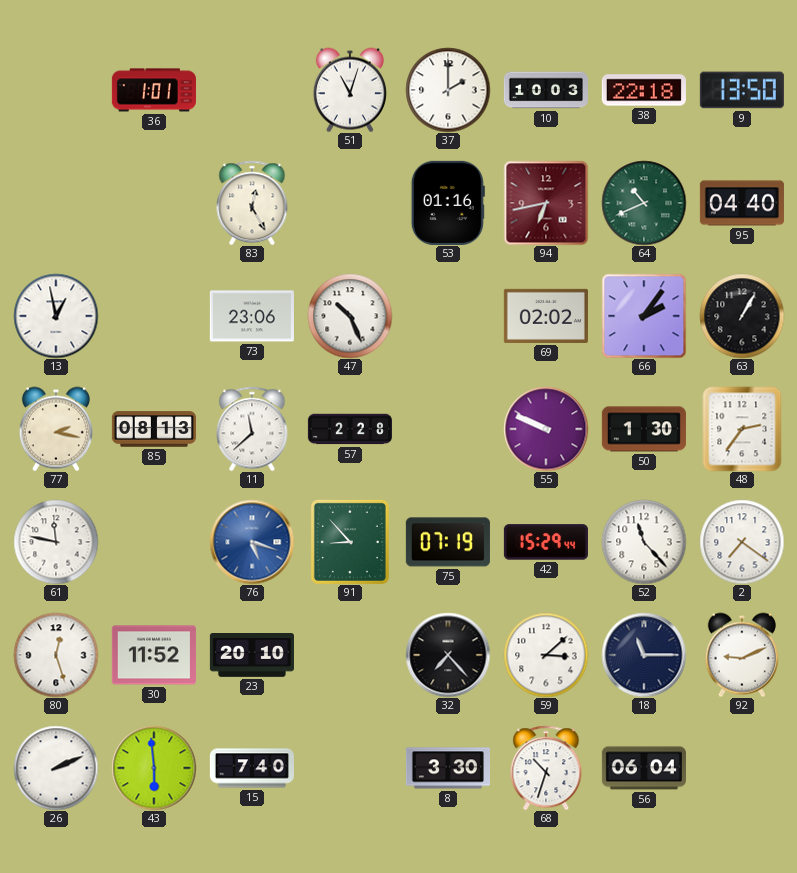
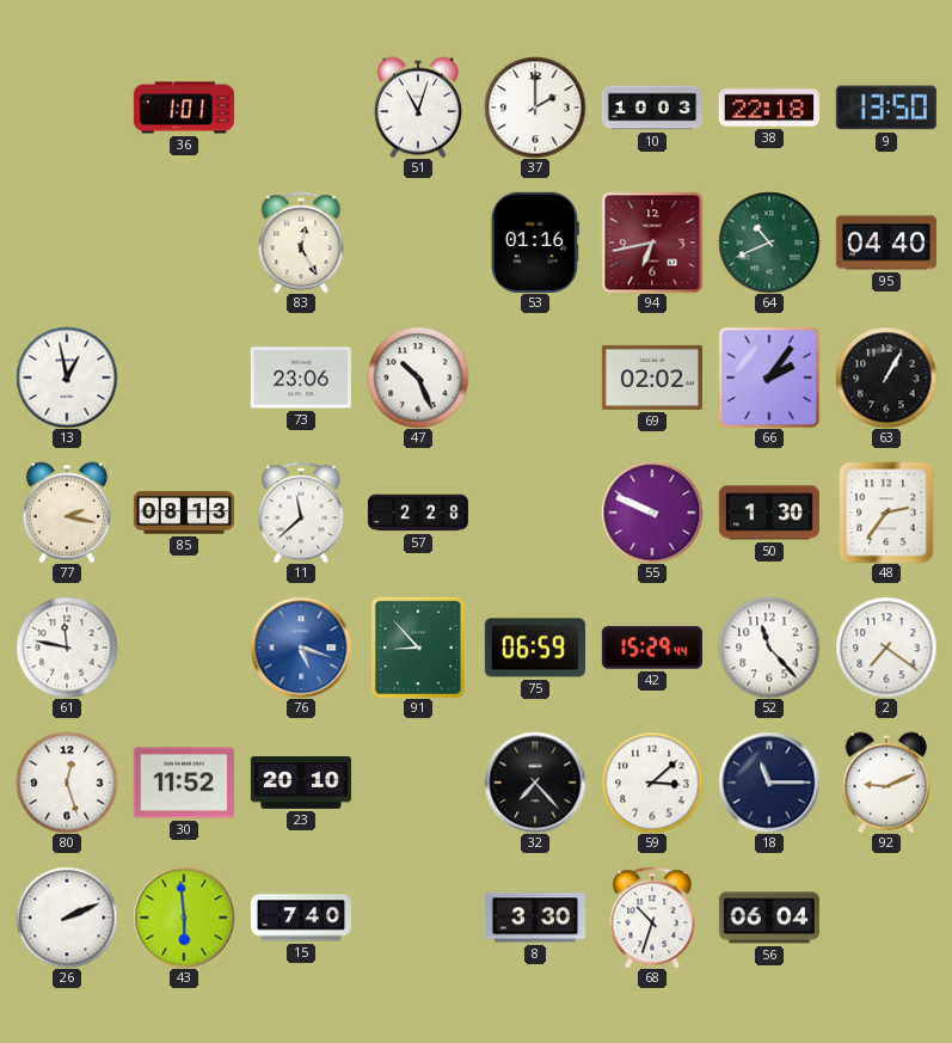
75: 07:19 -> 06:59 (535, 648)
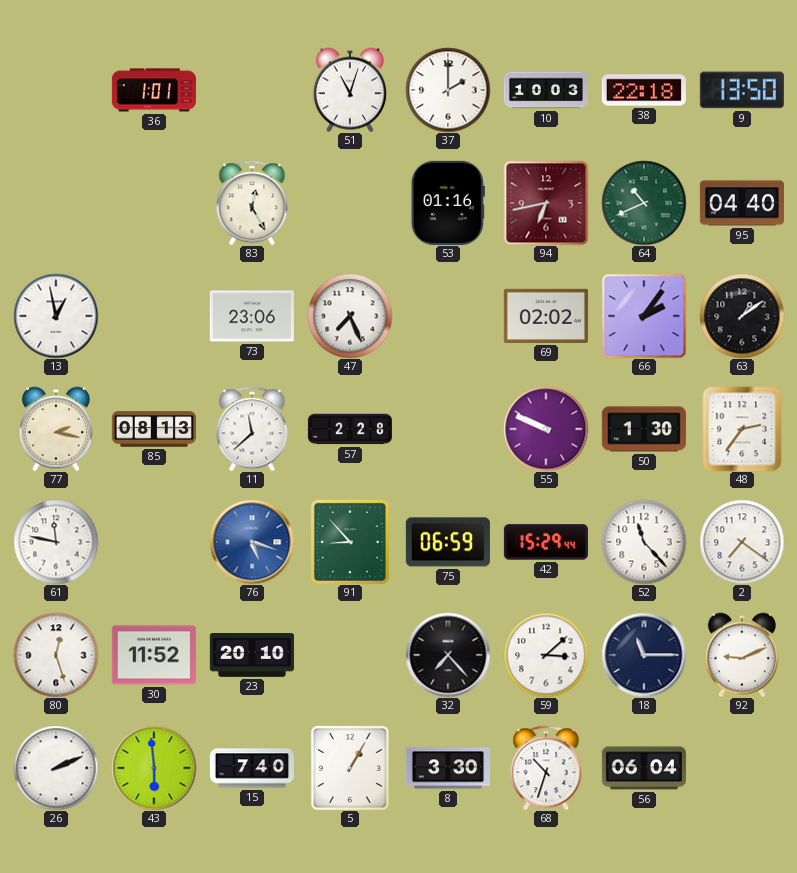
47: 10:26 -> 7:26 (350, 316)
63: 1:05 -> 1:09 (742, 316)
5: none -> 1:05 (350, 768)
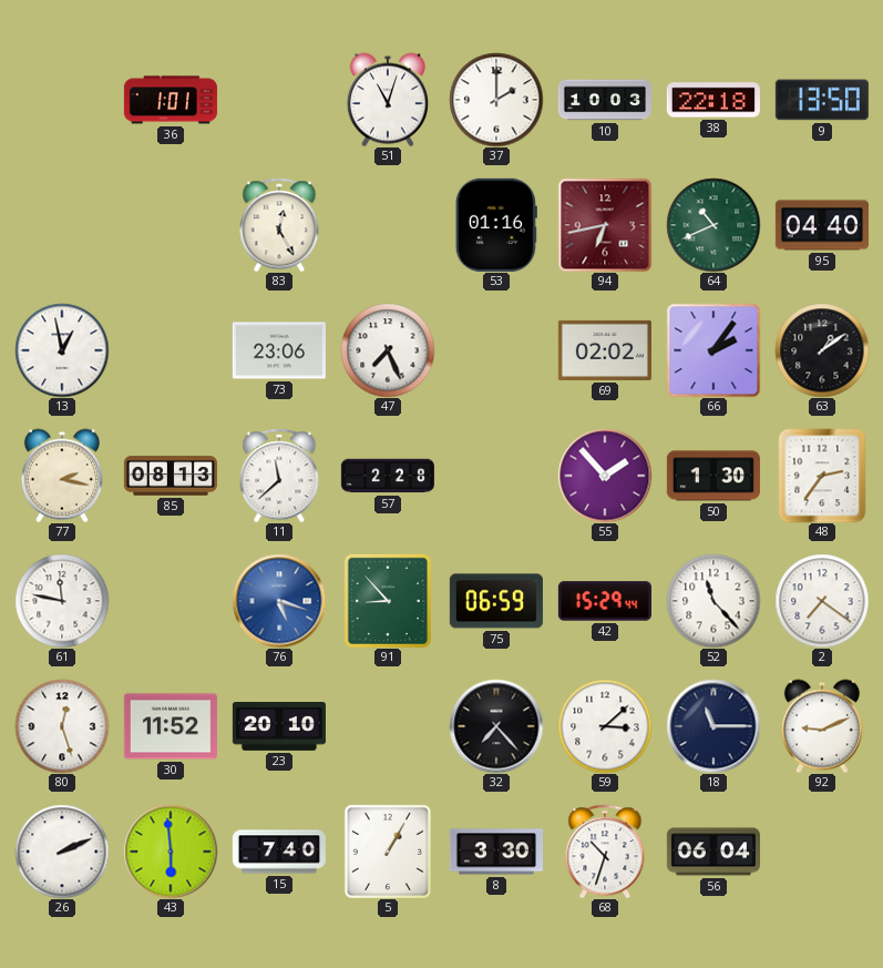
55: 9:49 -> 1:53 (605, 476)
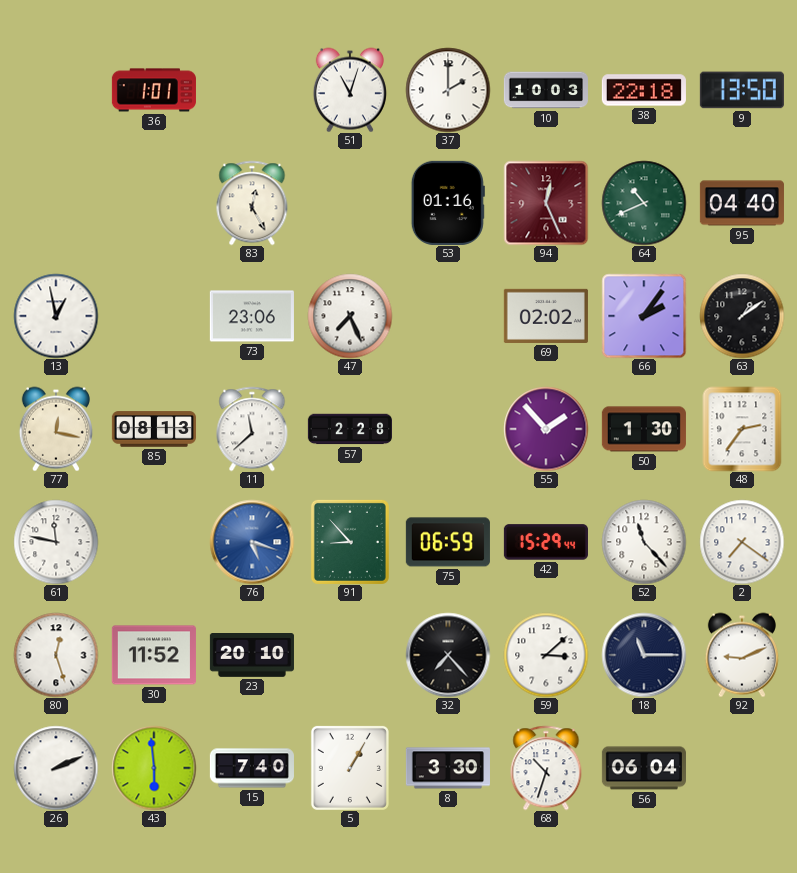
94: 6:43 -> 12:26 (546, 203)
77: 2:17 -> 12:17 (56, 429)
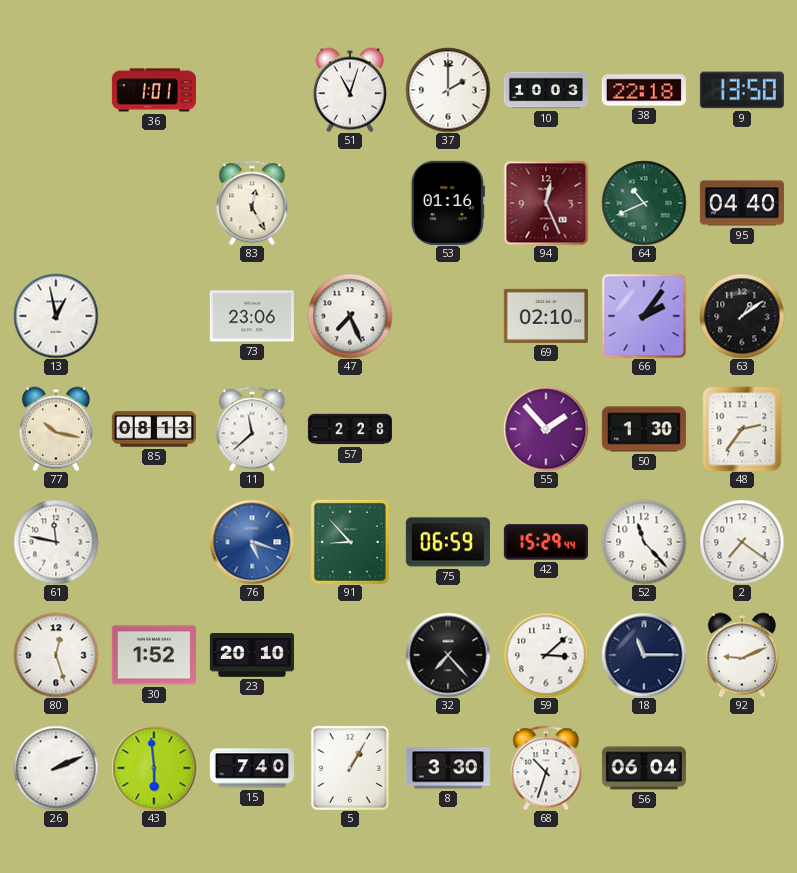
69: 02:02 -> 02:10 (546, 316)
77: 12:17 -> 10:17 (56, 429)
30: 11:52 -> 1:52 (154, 655)
